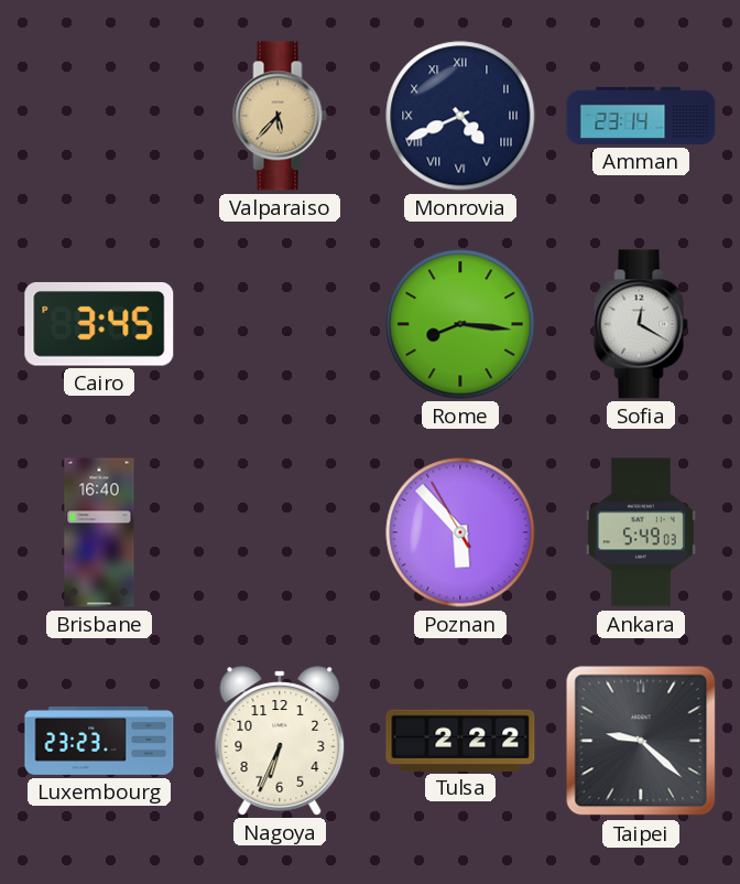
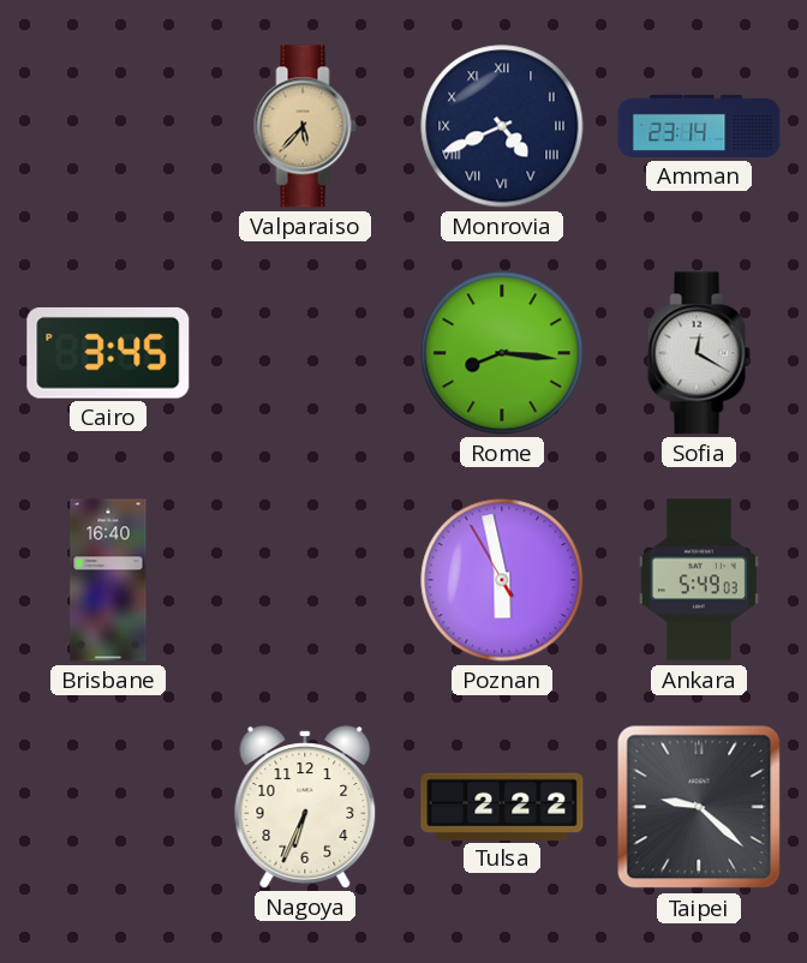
Poznan: 5:52 -> 5:57 (502, 580)
Luxembourg: 23:23 -> none (99, 741)
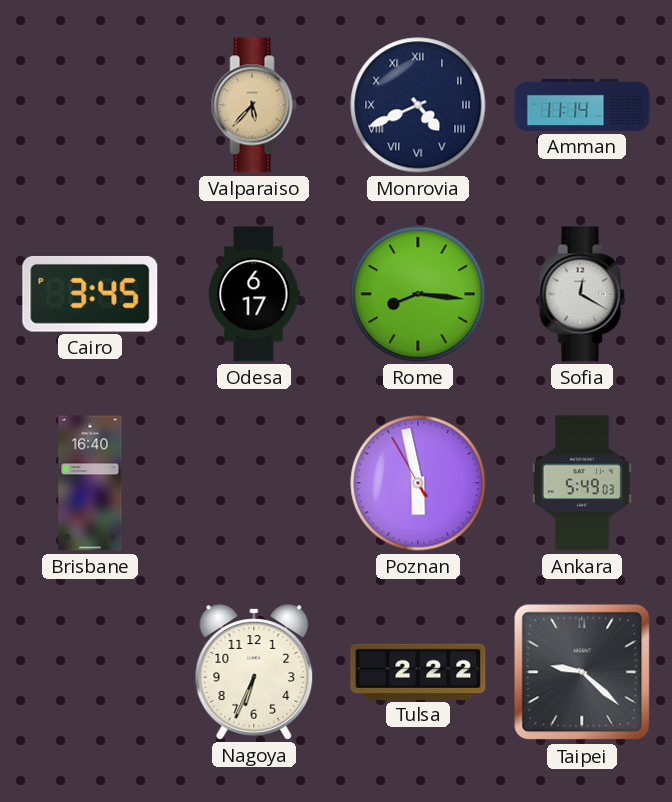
Amman: 23:14 -> 11:14 (582, 105)
Odesa: none -> 6:17 (254, 294)
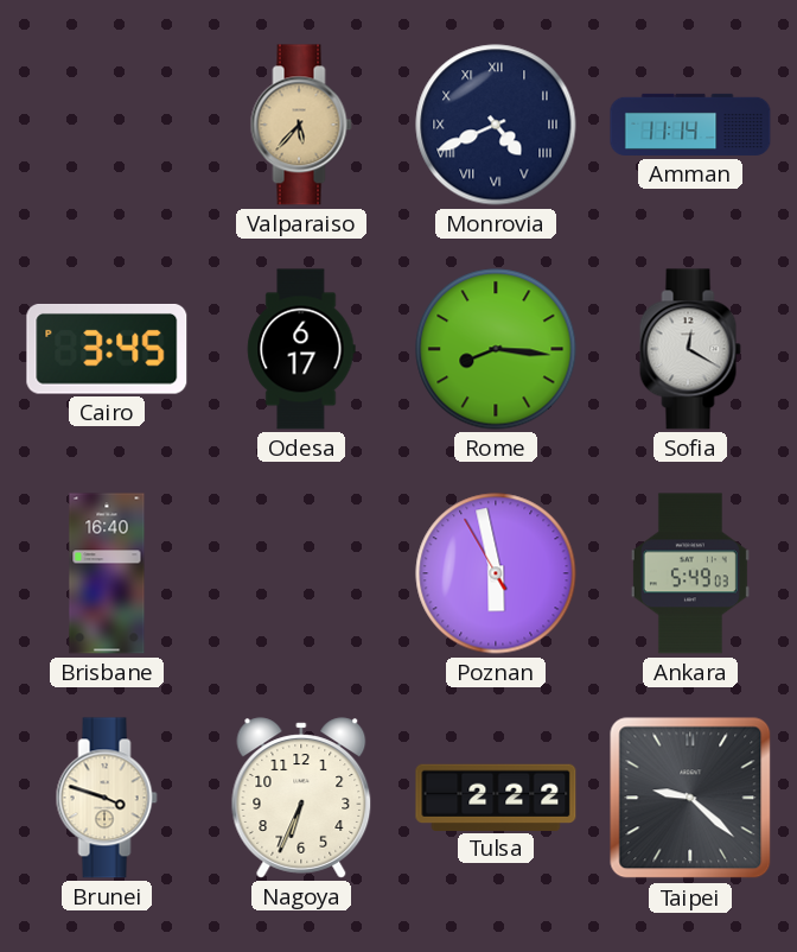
Brunei: none -> 3:48 (107, 798)
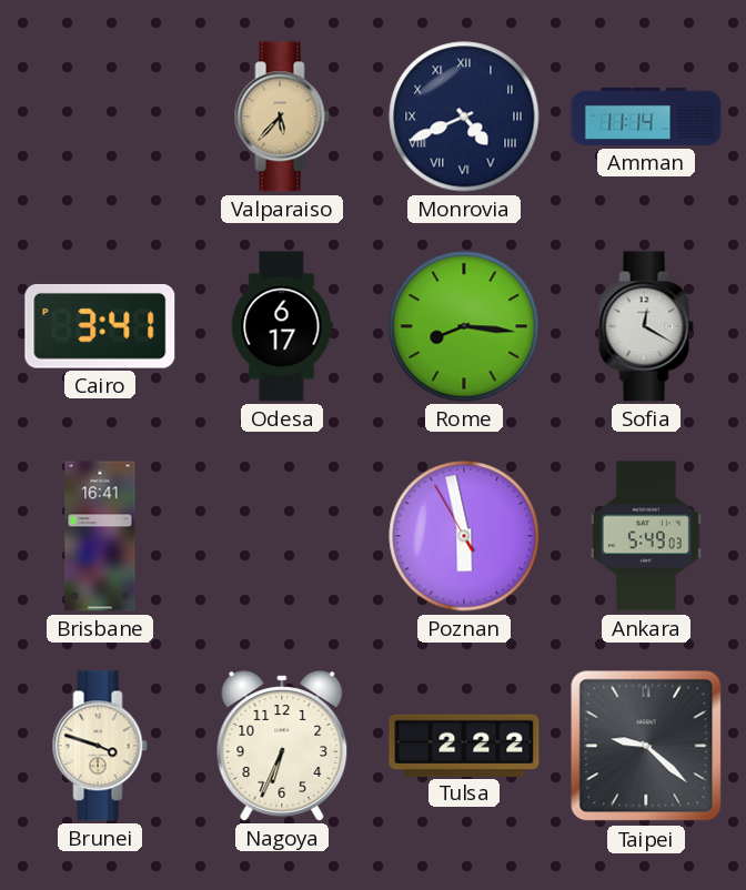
Cairo: 3:45 -> 3:41 (100, 326)
Brisbane: 16:40 -> 16:41 (100, 536)
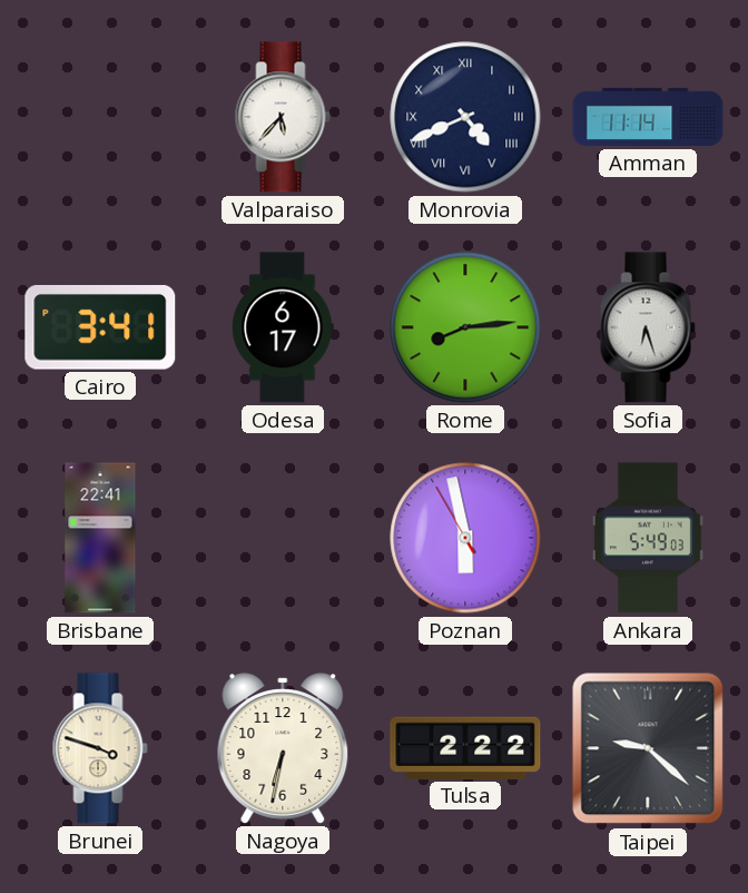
Valparaiso dial: champagne -> white (283, 117)
Rome: 8:16 -> 8:14 (465, 327)
Sofia: 12:20 -> 6:27 (648, 327)
Brisbane: 16:41 -> 22:41 (100, 538)
Nagoya: 6:34 -> 6:32 (283, 748)
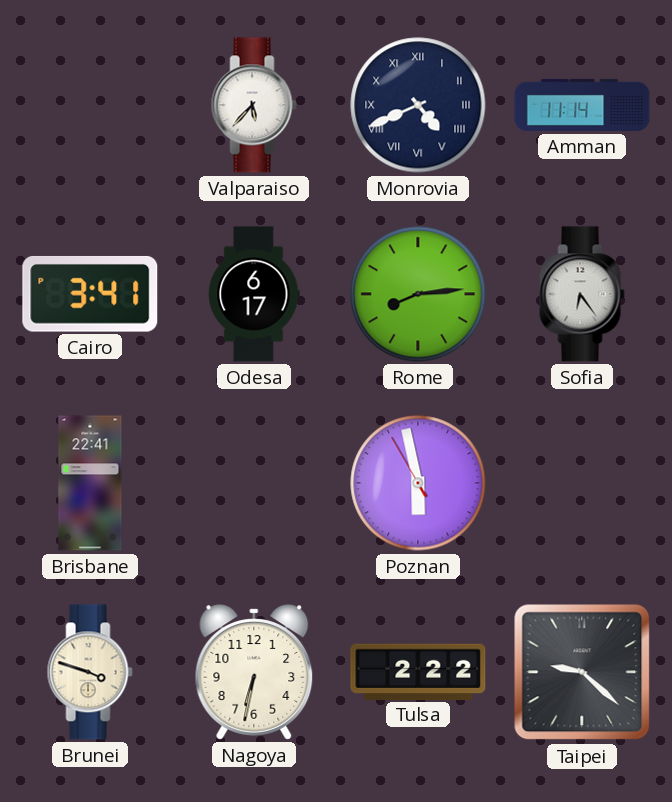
Sofia: 6:27 -> 6:24 (582, 294)
Ankara: 5:49 -> none (648, 538)
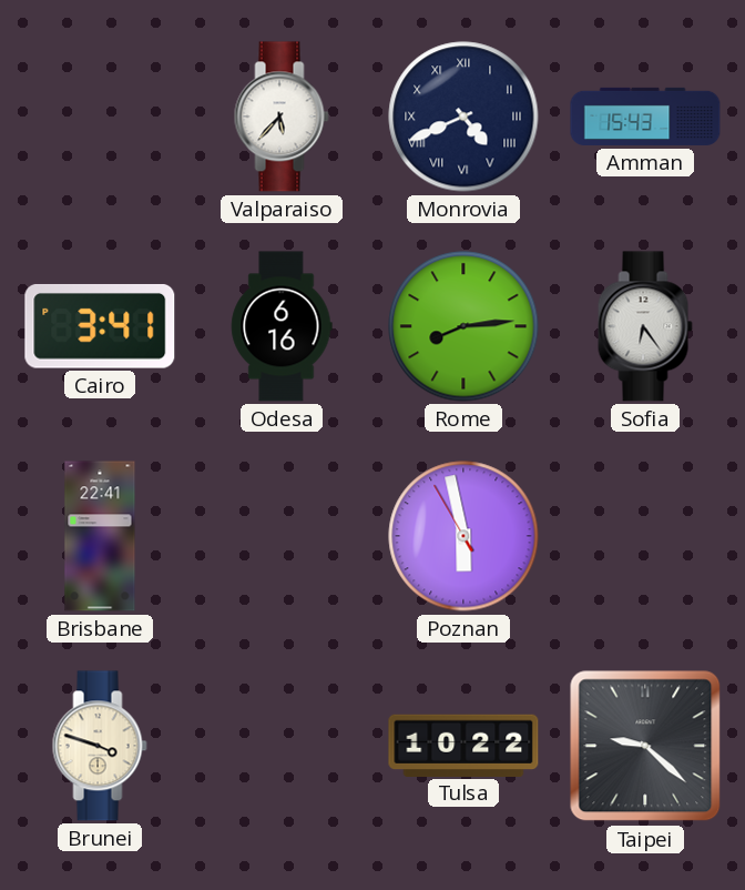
Amman: 11:14 -> 15:43 (645, 117)
Odesa: 6:17 -> 6:16 (282, 326)
Nagoya: 6:32 -> none (254, 672)
Tulsa: 2:22 -> 10:22 (463, 745)
